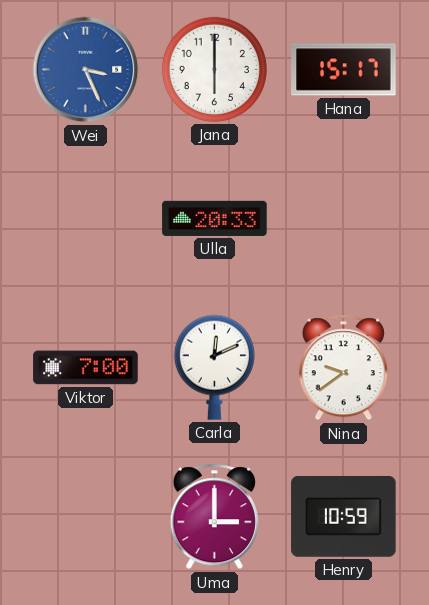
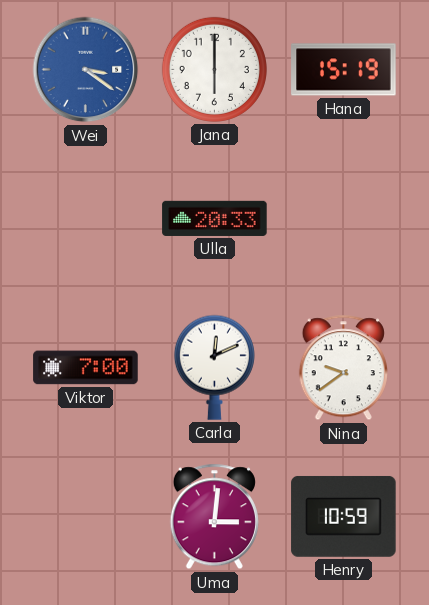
Wei: 3:26 -> 3:21 (86, 70)
Hana: 15:17 -> 15:19 (344, 70)
Uma: 3:00 -> 3:01 (214, 517)
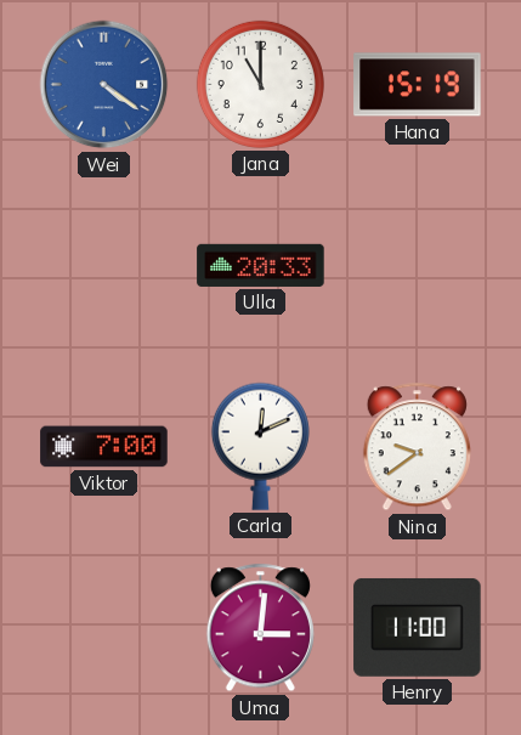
Wei: 3:21 -> 4:21 (104, 85)
Jana: 6:00 -> 11:00 (260, 84)
Henry: 10:59 -> 11:00 (418, 627)
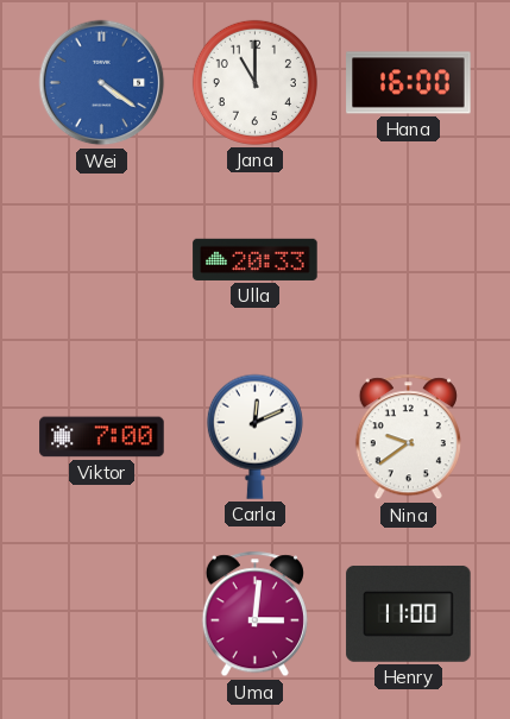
Hana: 15:19 -> 16:00 (409, 83)
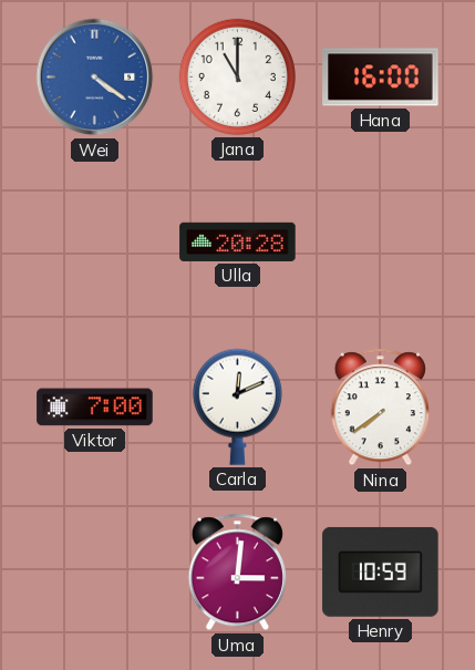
Ulla: 20:33 -> 20:28 (238, 241)
Nina: 9:39 -> 7:39 (380, 408)
Henry: 11:00 -> 10:59 (381, 571)
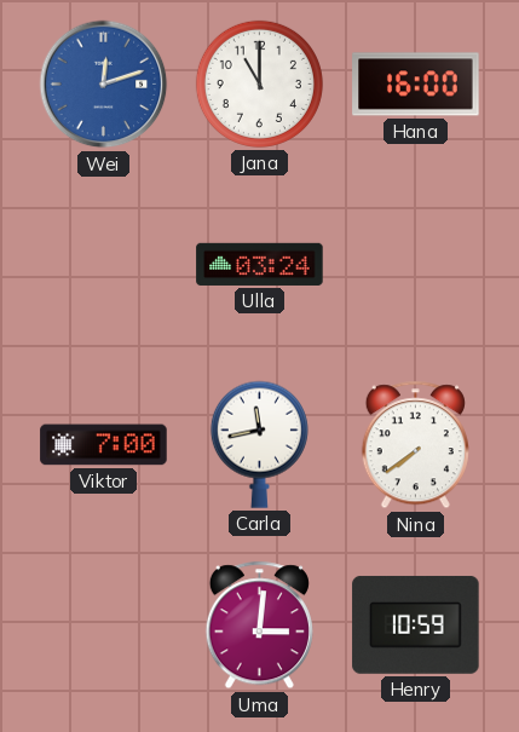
Wei: 4:21 -> 12:12 (104, 85)
Ulla: 20:28 -> 03:24 (260, 264)
Carla: 12:11 -> 11:43 (259, 444)
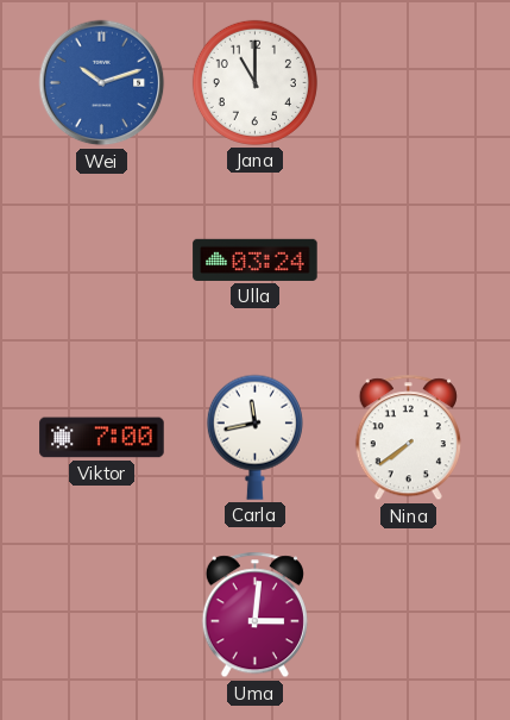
Wei: 12:12 -> 10:12 (102, 83)
Hana: 16:00 -> none (416, 85)
Henry: 10:59 -> none (416, 624)
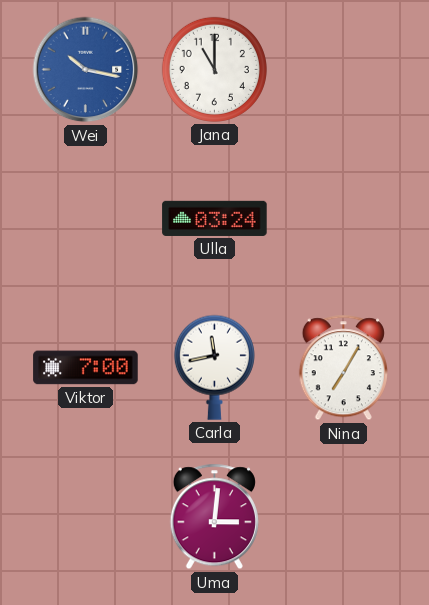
Wei: 10:12 -> 10:17 (86, 70)
Nina: 7:39 -> 7:05 (343, 368)
